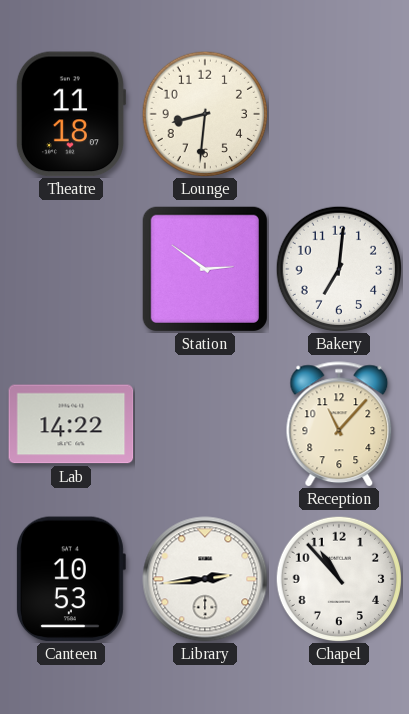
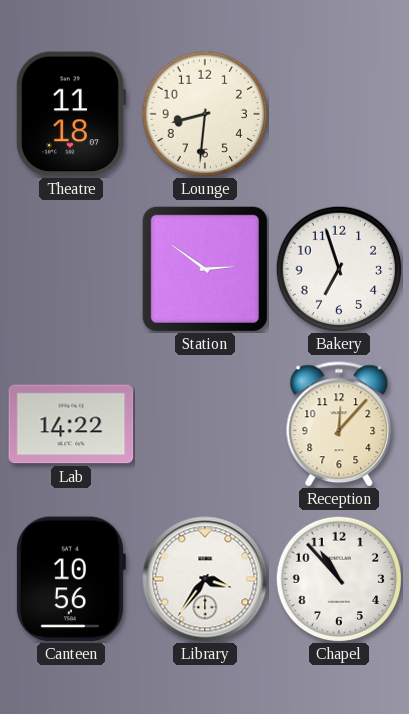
Bakery: 7:01 -> 6:57 (338, 268)
Reception: 11:07 -> 12:07 (339, 424)
Canteen: 10:53 -> 10:56 (70, 579)
Library: 2:44 -> 3:36 (205, 579)
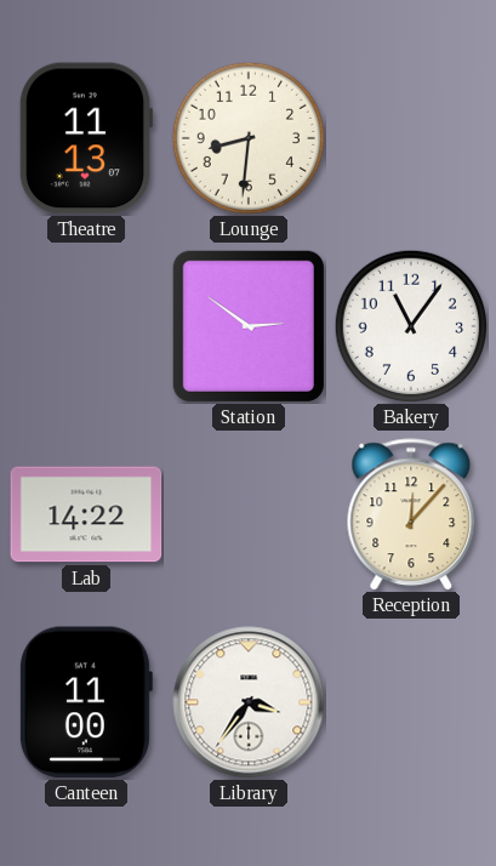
Theatre: 11:18 -> 11:13 (85, 138)
Bakery: 6:57 -> 11:06 (410, 325)
Canteen: 10:56 -> 11:00 (85, 702)
Chapel: 10:53 -> none (338, 578)
